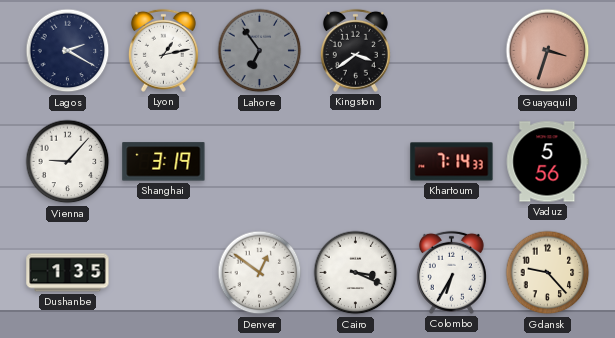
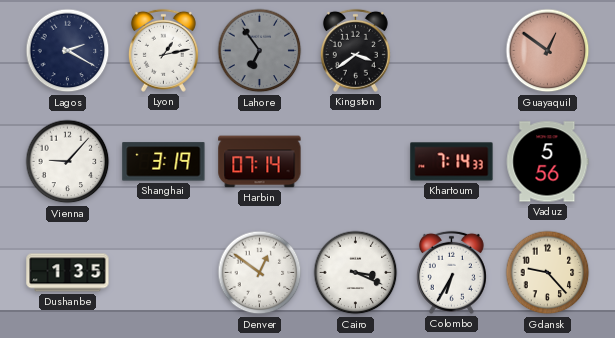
Guayaquil: 3:33 -> 12:51 (548, 51)
Harbin: none -> 07:14 (260, 162)
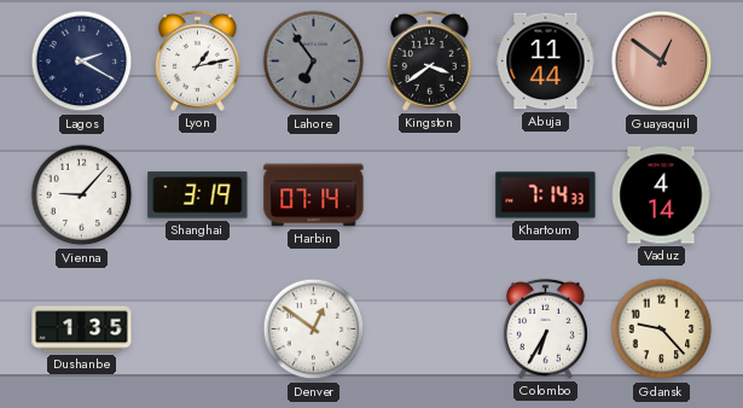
Abuja: none -> 11:44 (546, 62)
Vaduz: 5:56 -> 4:14 (661, 196)
Cairo: 3:19 -> none (356, 273)
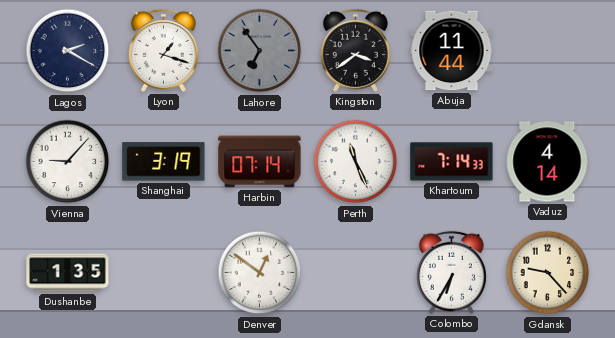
Lyon: 1:13 -> 1:18 (163, 50)
Guayaquil: 12:51 -> none (662, 62)
Perth: none -> 11:26 (356, 162)
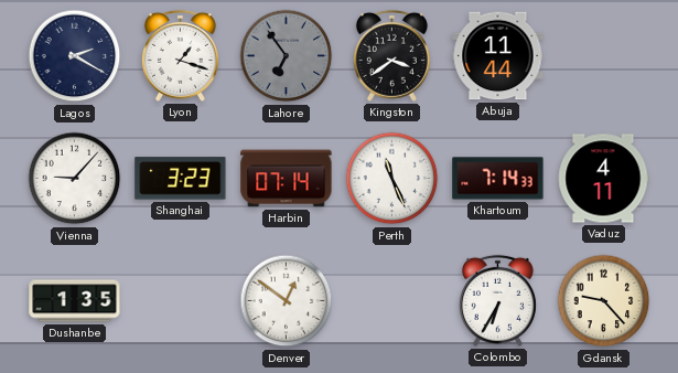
Shanghai: 3:19 -> 3:23 (181, 179)
Vaduz: 4:14 -> 4:11 (603, 179)
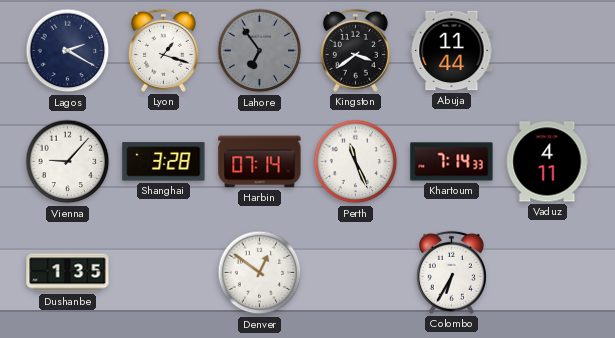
Shanghai: 3:23 -> 3:28 (164, 162)
Gdansk: 9:23 -> none (604, 301)
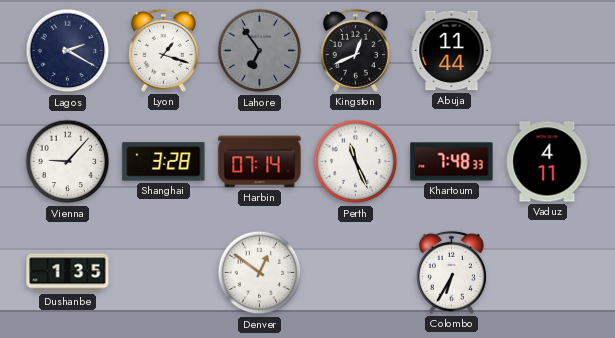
Kingston: 3:39 -> 12:41 (355, 50)
Khartoum: 7:14 -> 7:48 (452, 162)
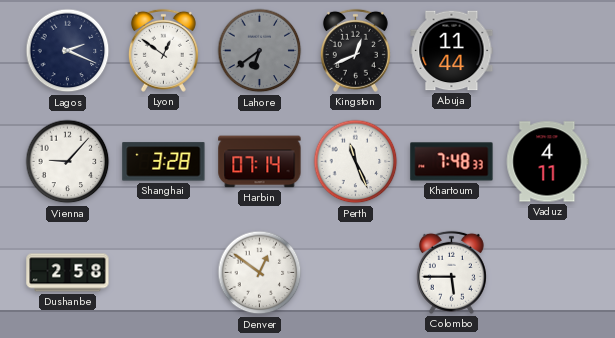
Lagos: 2:20 -> 2:19 (68, 51)
Lyon: 1:18 -> 12:51 (163, 50)
Lahore: 6:54 -> 6:39 (260, 51)
Dushanbe: 1:35 -> 2:58 (68, 273)
Colombo: 6:35 -> 5:45 (451, 272)
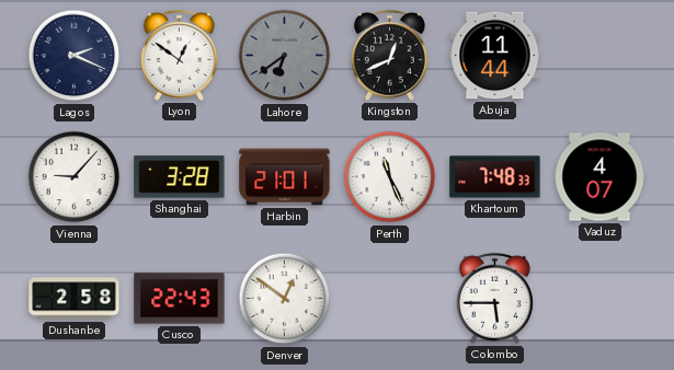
Harbin: 07:14 -> 21:01 (285, 177)
Vaduz: 4:11 -> 4:07 (599, 177)
Cusco: none -> 22:43 (180, 299)
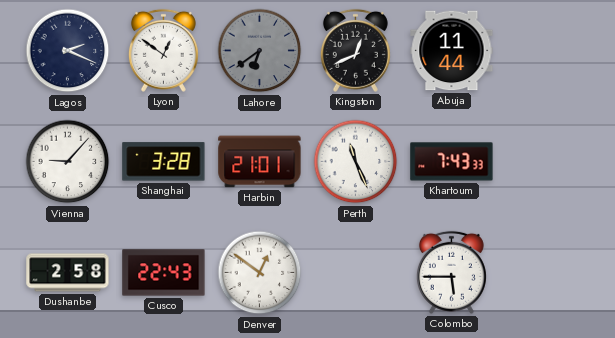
Khartoum: 7:48 -> 7:43 (452, 162)
Vaduz: 4:07 -> none (599, 177)
